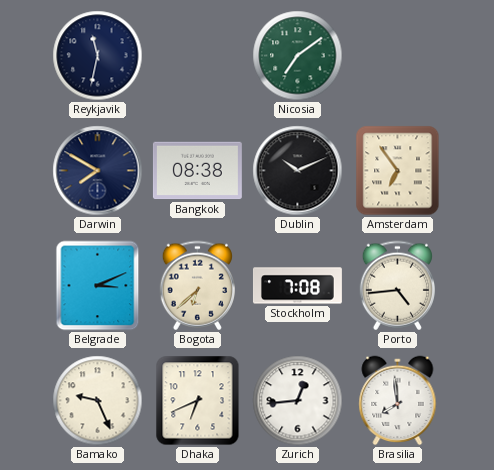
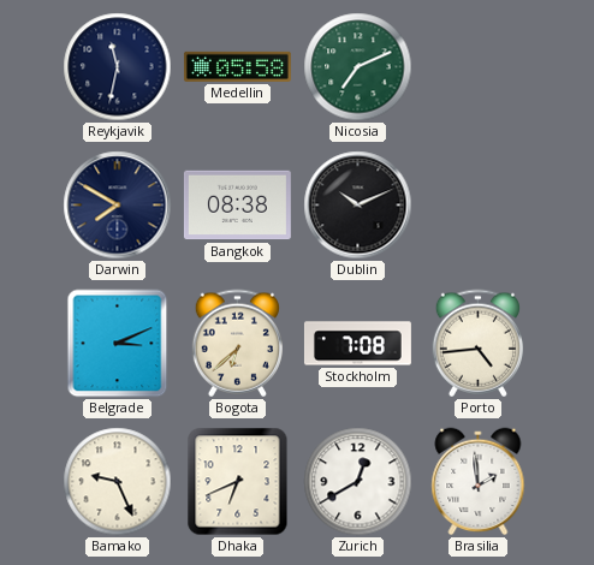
Medellin: none -> 05:58 (237, 66)
Nicosia: 7:09 -> 7:11 (358, 67)
Amsterdam: 6:54 -> none (398, 171)
Zurich: 12:44 -> 12:40 (358, 482)
Brasilia: 7:59 -> 1:59 (479, 482)
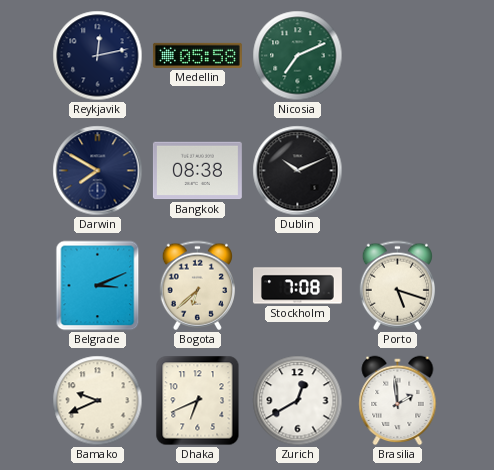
Reykjavik: 11:32 -> 12:13 (98, 56)
Porto: 4:44 -> 5:18 (397, 286)
Bamako: 9:26 -> 9:41 (98, 401)
